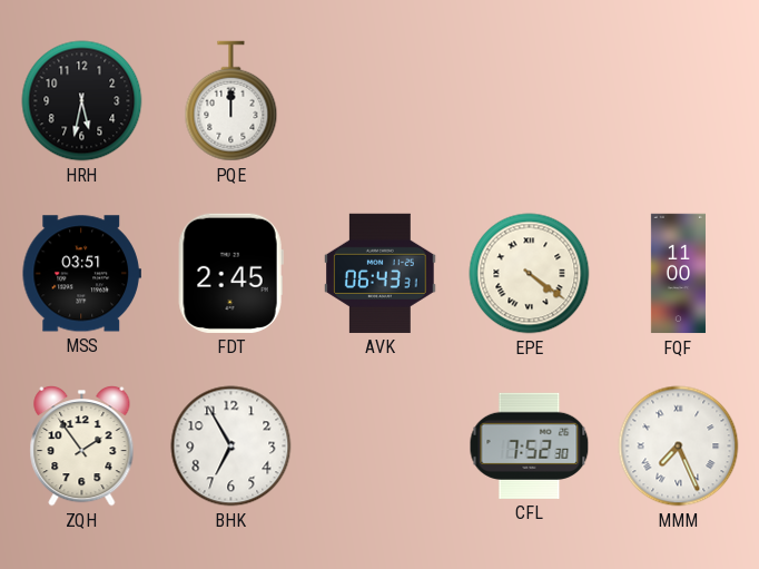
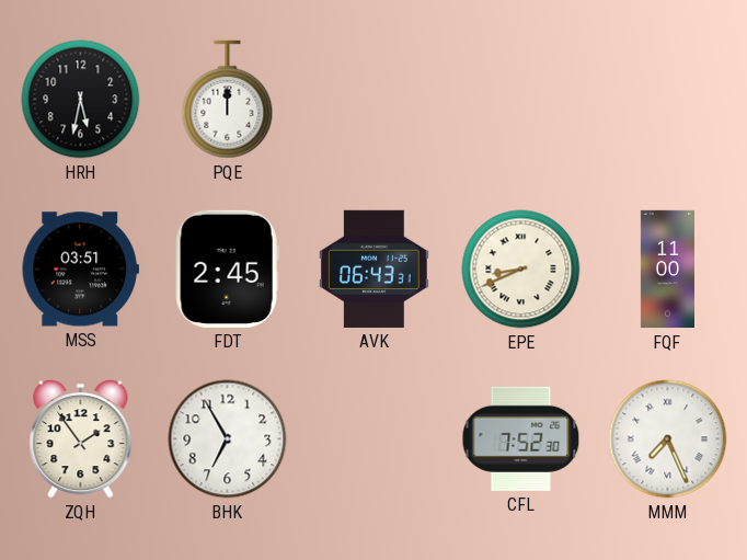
EPE: 4:21 -> 8:41 (521, 270)
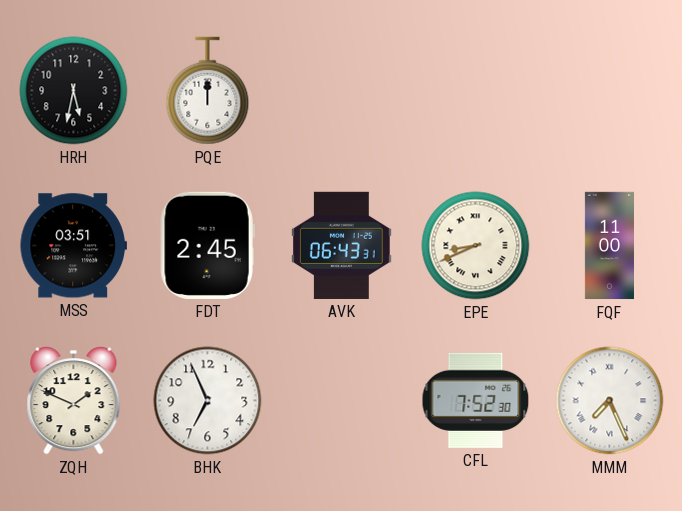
ZQH: 1:54 -> 1:49 (74, 400)
BHK: 6:55 -> 6:56 (208, 401)
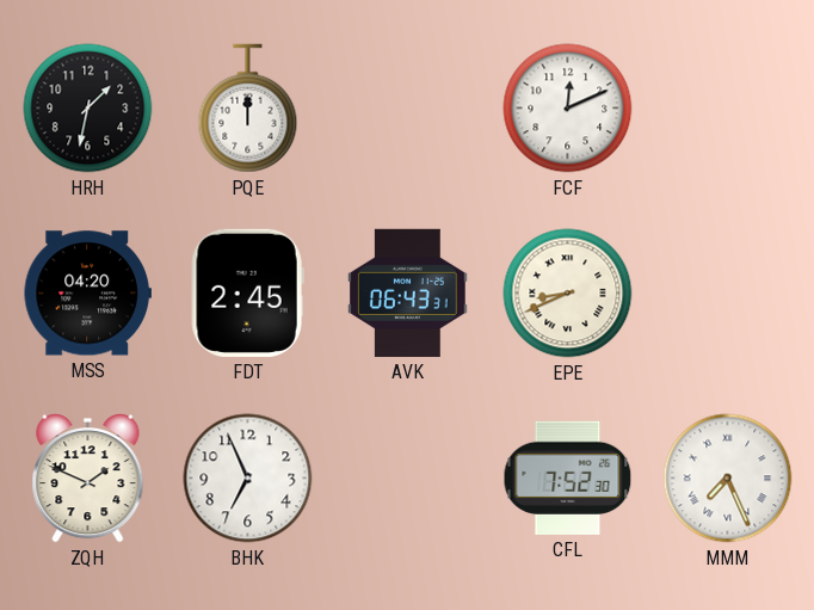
HRH: 5:32 -> 1:32 (88, 109)
FCF: none -> 12:11 (568, 109)
MSS: 03:51 -> 04:20 (87, 294)
FQF: 11:00 -> none (609, 246)
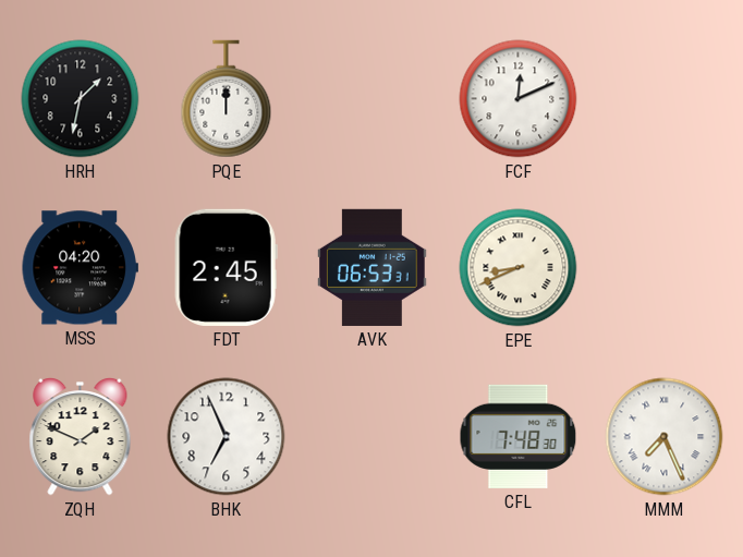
AVK: 06:43 -> 06:53 (373, 267)
CFL: 7:52 -> 7:48 (519, 436)
